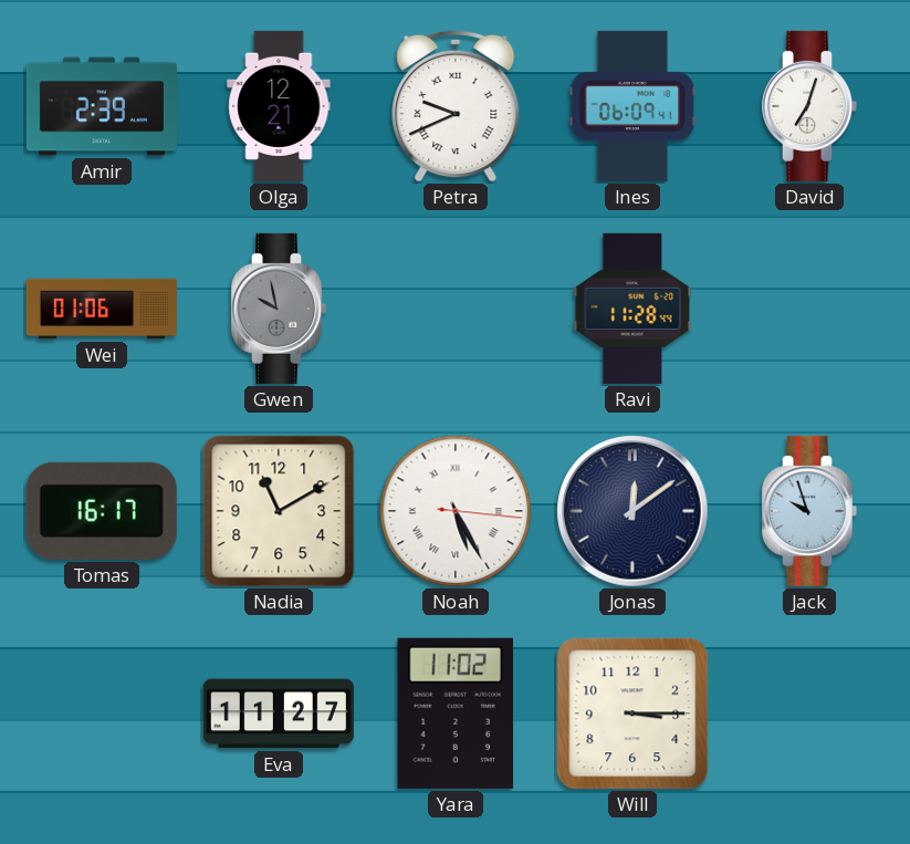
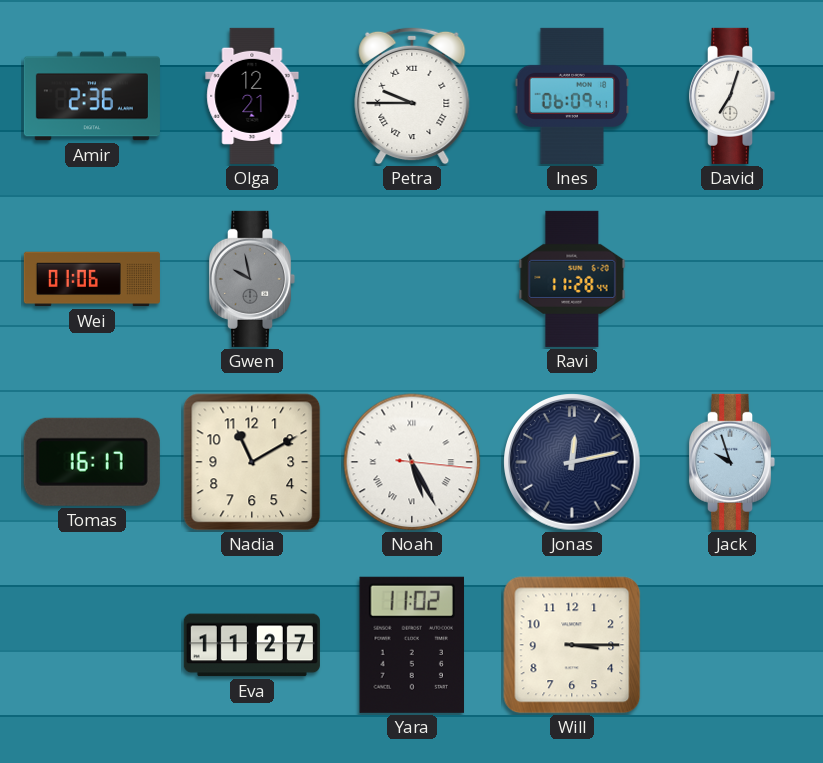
Amir: 2:39 -> 2:36 (92, 96)
Petra: 9:41 -> 9:45 (412, 96)
Jonas: 12:09 -> 12:13 (572, 462)
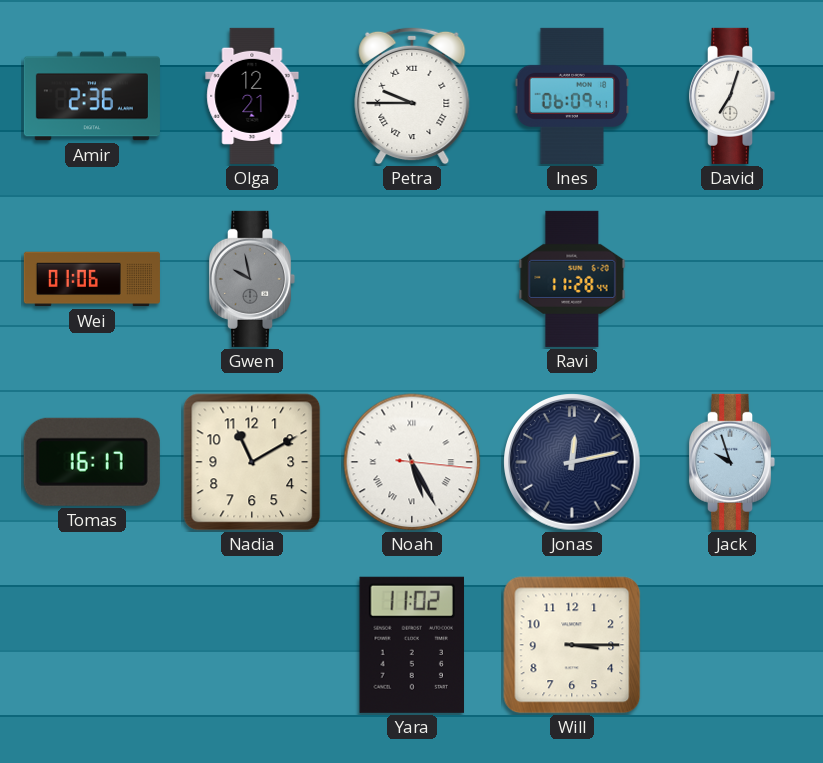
Eva: 11:27 -> none (252, 645)
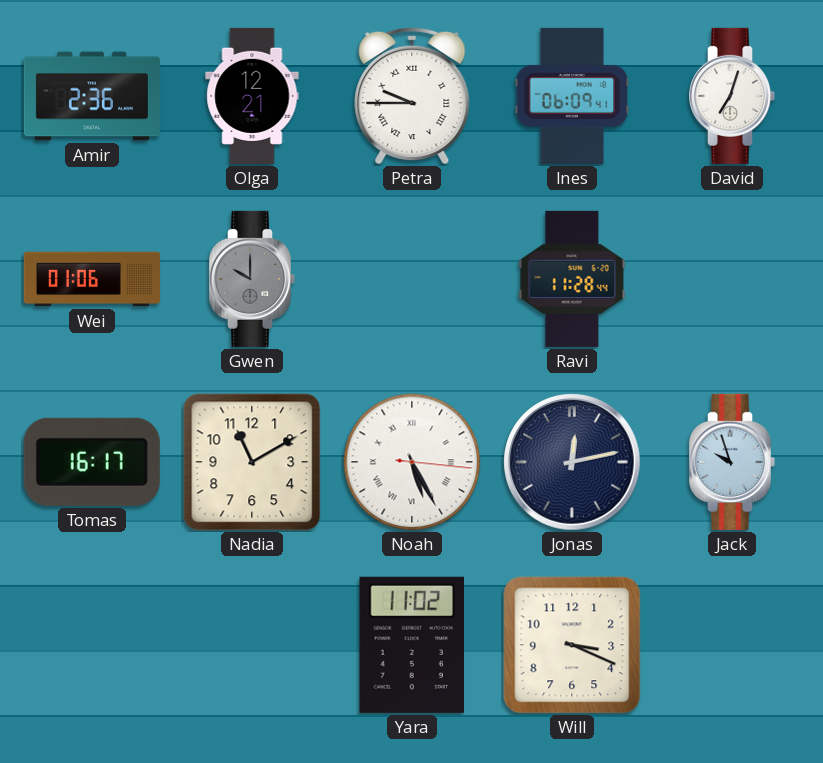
Gwen: 9:58 -> 10:00 (252, 279)
Will: 3:15 -> 3:19 (572, 645)
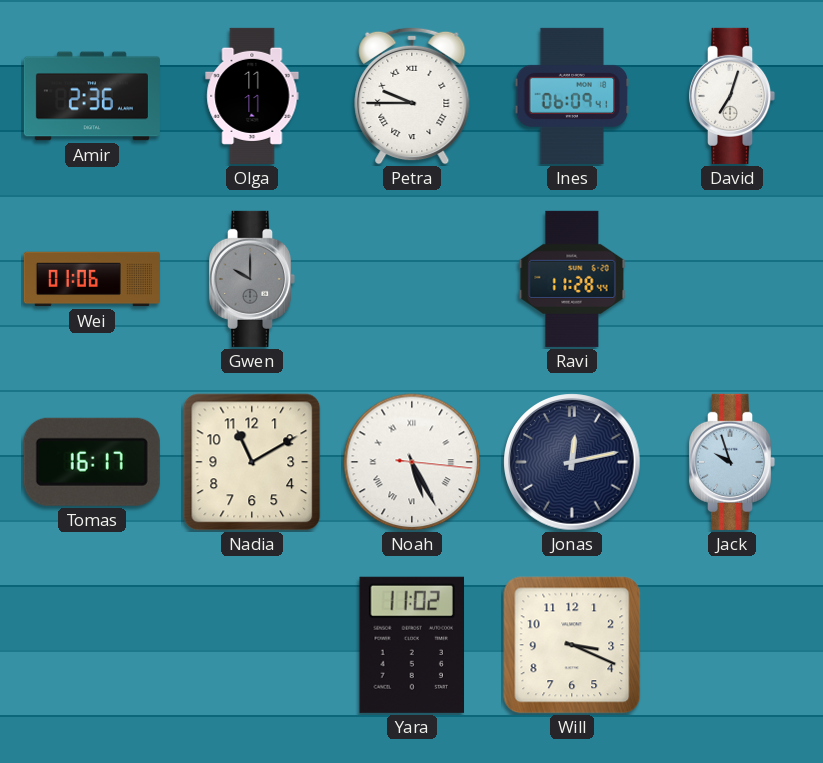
Olga: 12:21 -> 11:11 (252, 96)
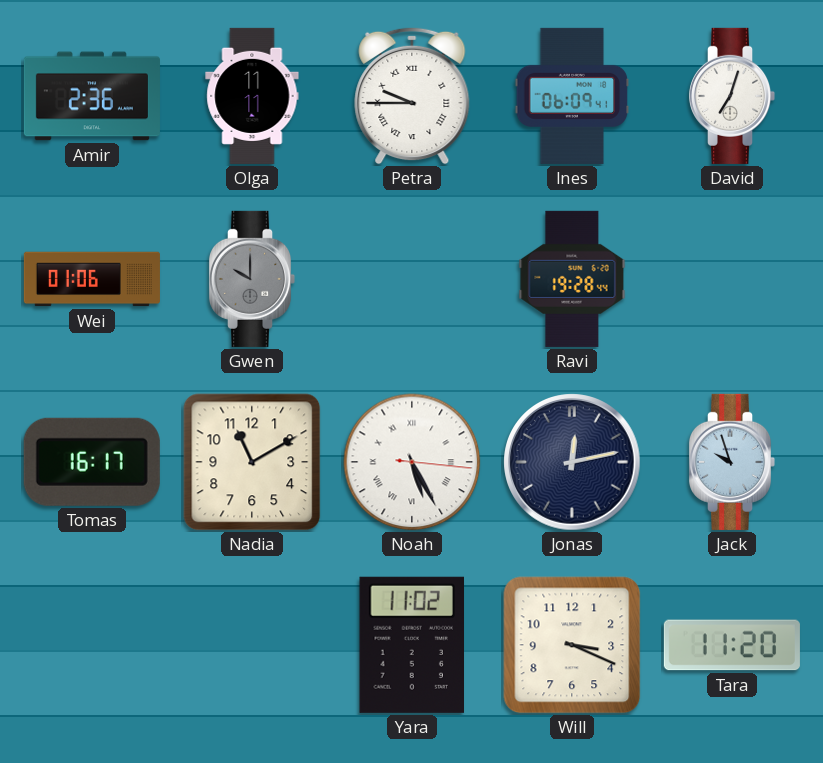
Ravi: 11:28 -> 19:28 (572, 279)
Tara: none -> 11:20 (732, 645)
